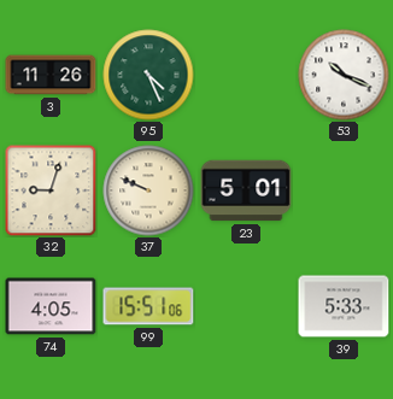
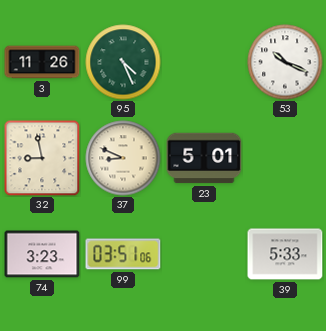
32: 9:03 -> 8:58 (42, 158)
37: 9:49 -> 8:49 (123, 158)
74: 4:05 -> 3:23 (42, 254)
99: 15:51 -> 03:51 (123, 254)
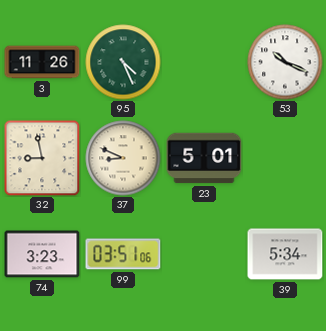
39: 5:33 -> 5:34 (285, 254)
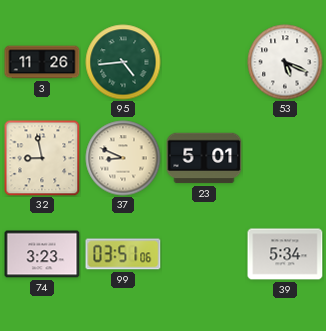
95: 4:26 -> 4:44 (123, 62)
53: 10:19 -> 5:19 (285, 62)
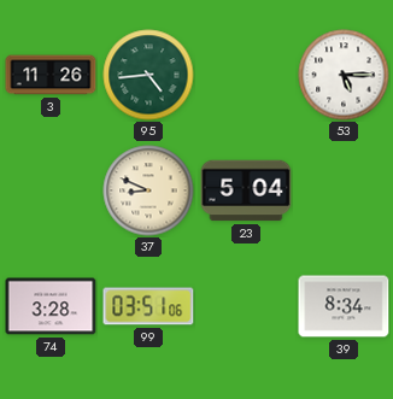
53: 5:19 -> 5:15 (344, 75)
32: 8:58 -> none (42, 158)
23: 5:01 -> 5:04 (246, 190)
74: 3:23 -> 3:28 (51, 306)
39: 5:34 -> 8:34 (344, 306)
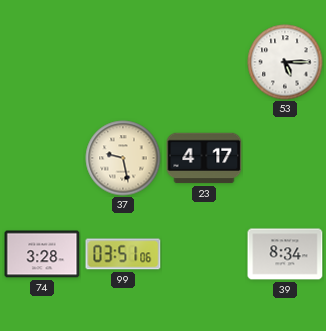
3: 11:26 -> none (51, 75)
95: 4:44 -> none (148, 75)
37: 8:49 -> 9:28 (123, 158)
23: 5:04 -> 4:17 (204, 158)
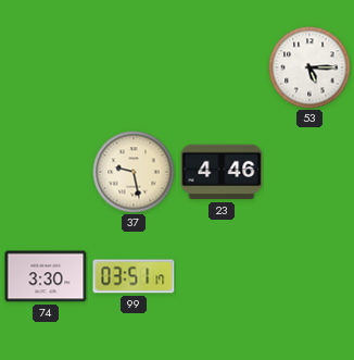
23: 4:17 -> 4:46 (222, 172)
74: 3:28 -> 3:30 (46, 276)
99: 03:51:06 -> 03:51:17 (134, 276)
39: 8:34 -> none (285, 254)
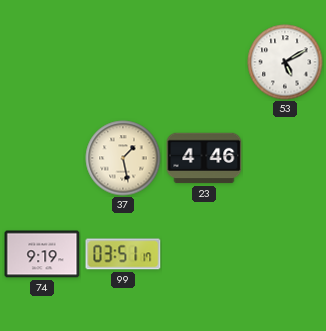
53: 5:15 -> 5:10 (285, 62)
37: 9:28 -> 1:28 (123, 158)
74: 3:30 -> 9:19 (42, 254)
